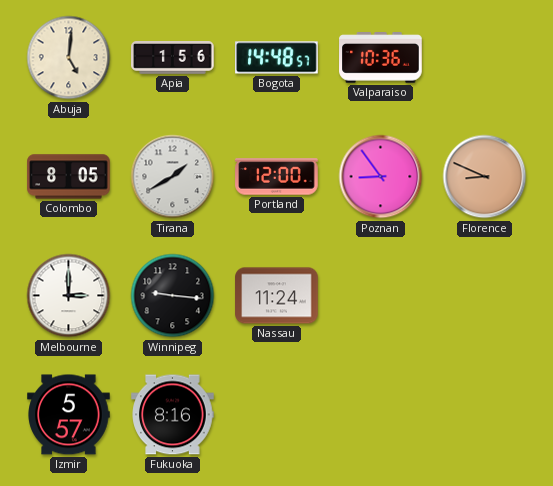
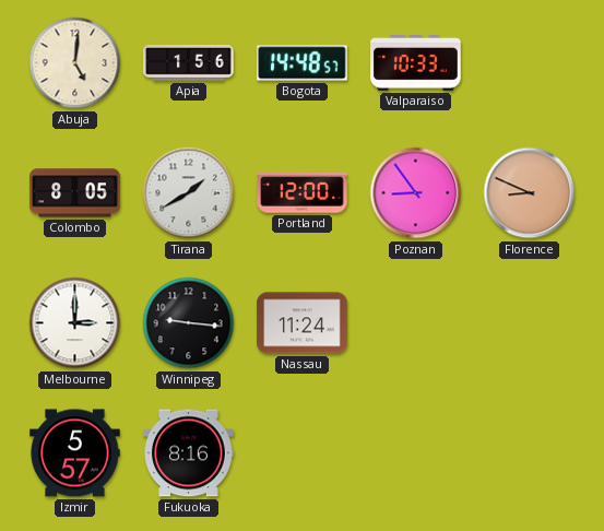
Valparaiso: 10:36 -> 10:33 (416, 63)
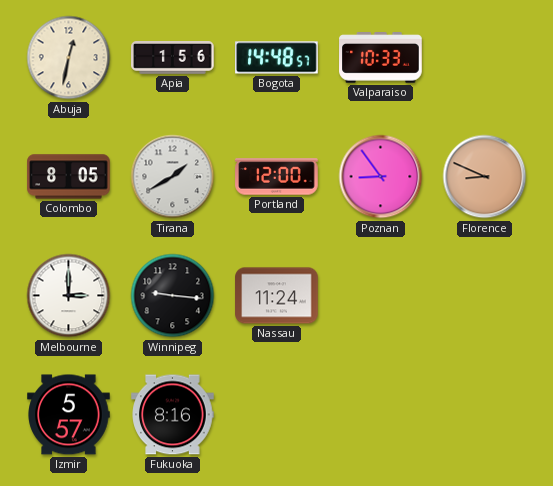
Abuja: 5:01 -> 12:32 (69, 58)
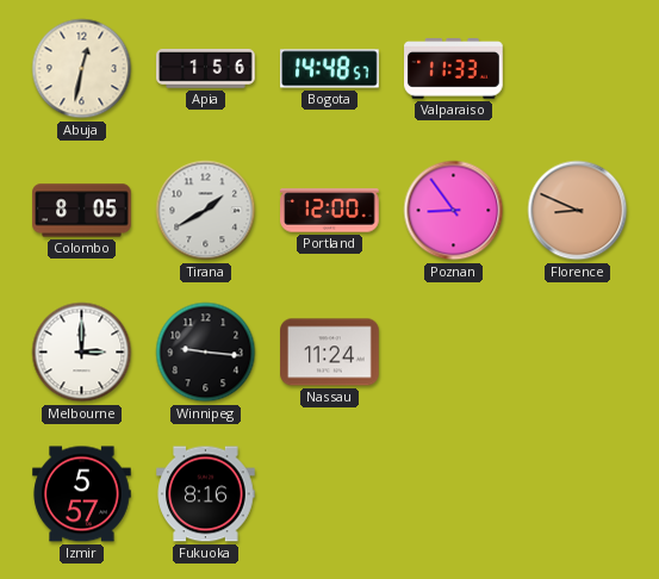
Valparaiso: 10:33 -> 11:33 (454, 69)
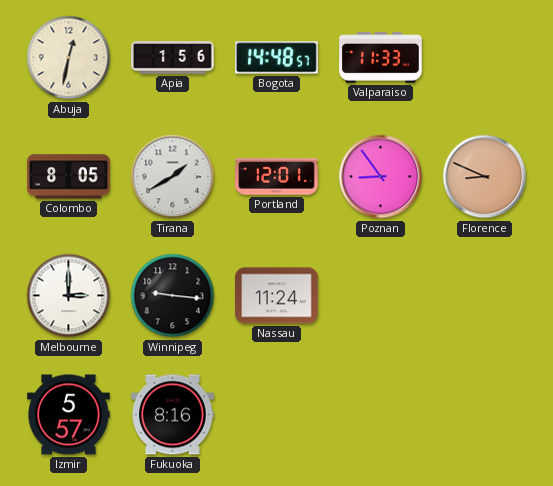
Portland: 12:00 -> 12:01 (277, 177)
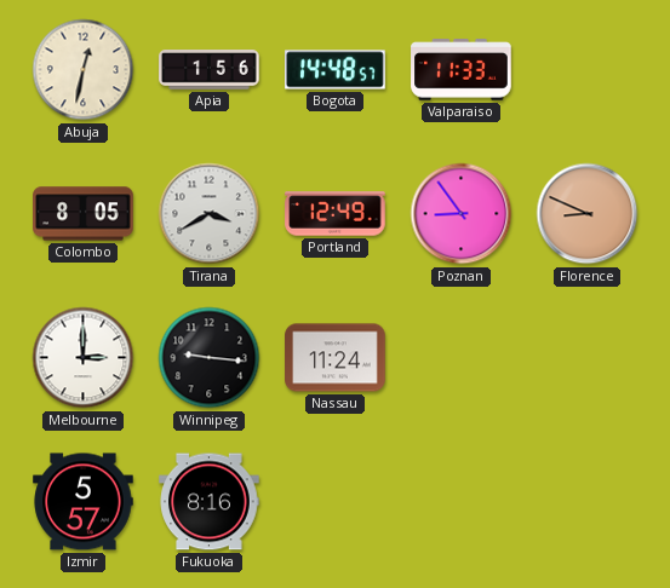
Tirana: 1:40 -> 3:40 (210, 214)
Portland: 12:01 -> 12:49 (336, 214)
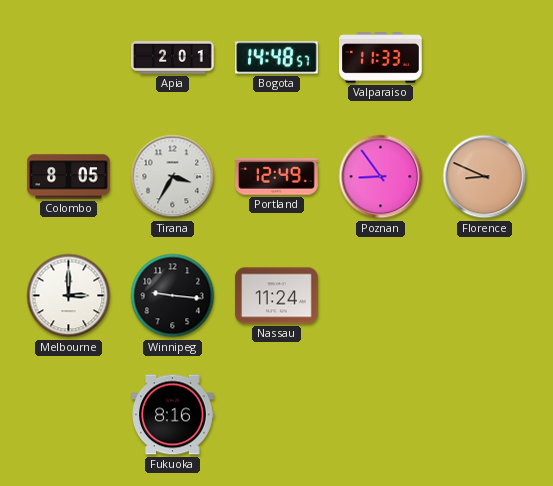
Abuja: 12:32 -> none (84, 70)
Apia: 1:56 -> 2:01 (173, 58)
Tirana: 3:40 -> 3:35 (173, 177)
Izmir: 5:57 -> none (84, 502)
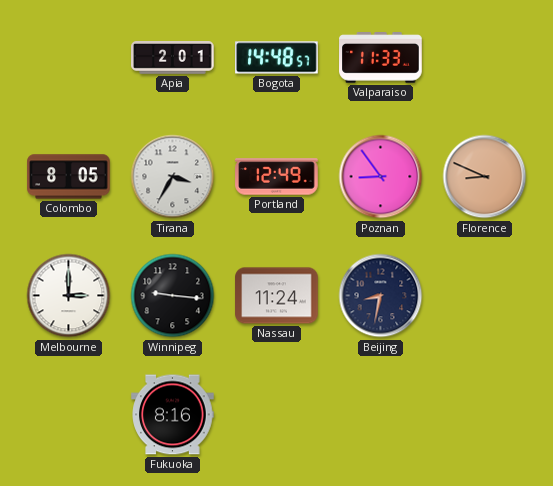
Beijing: none -> 8:32 (381, 296)
